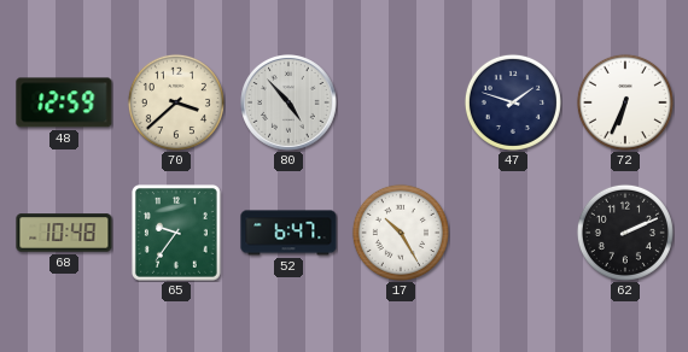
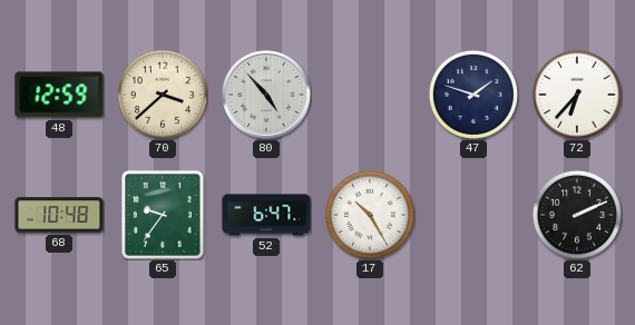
72: 6:34 -> 6:37 (577, 95)
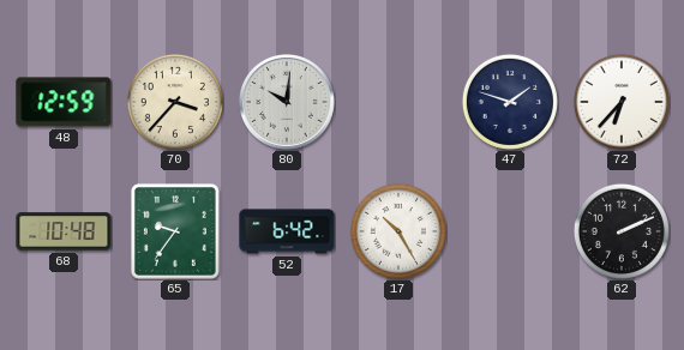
70: 3:38 -> 3:37 (175, 102)
80: 4:53 -> 10:01 (288, 103)
52: 6:47 -> 6:42 (287, 231)
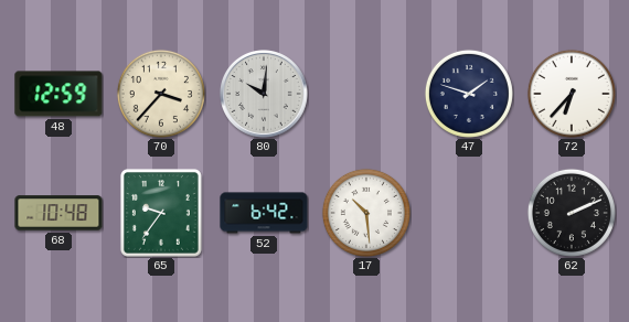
17: 10:25 -> 10:29 (366, 213)
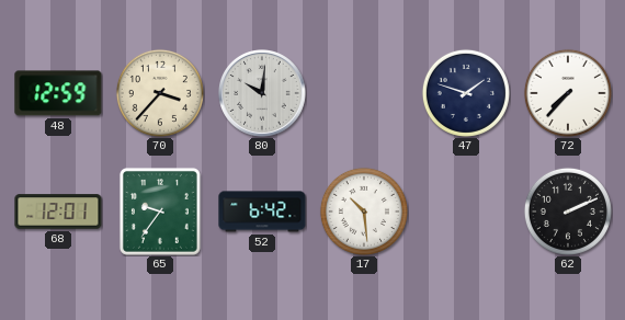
72: 6:37 -> 7:37 (568, 93)
68: 10:48 -> 12:01 (58, 212)
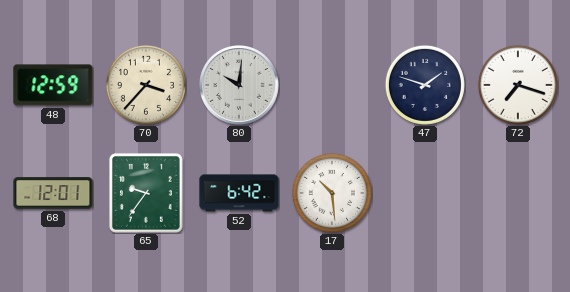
72: 7:37 -> 7:18 (518, 85)
62: 2:11 -> none (568, 212)
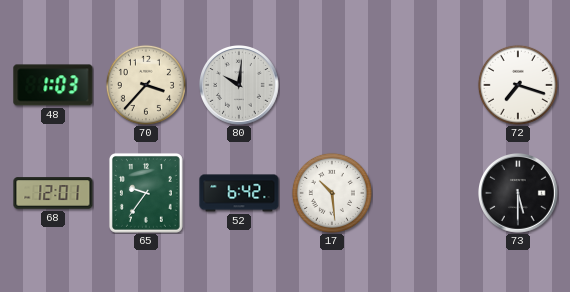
48: 12:59 -> 1:03 (53, 85)
47: 1:48 -> none (425, 85)
73: none -> 5:30 (519, 194)
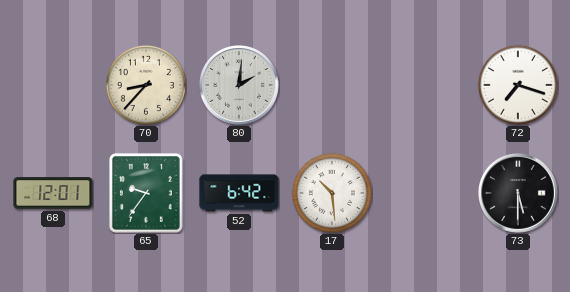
48: 1:03 -> none (53, 85)
70: 3:37 -> 8:37 (146, 85)
80: 10:01 -> 2:01 (240, 86)
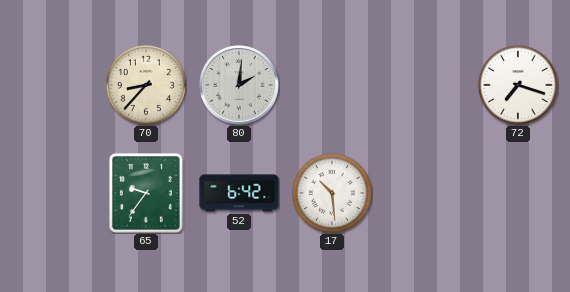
68: 12:01 -> none (53, 193)
73: 5:30 -> none (519, 194)
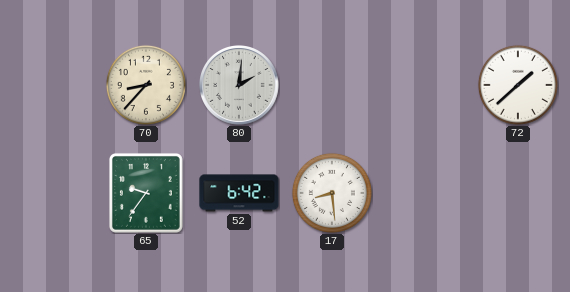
72: 7:18 -> 1:38 (518, 85)
17: 10:29 -> 8:29 (332, 193)
